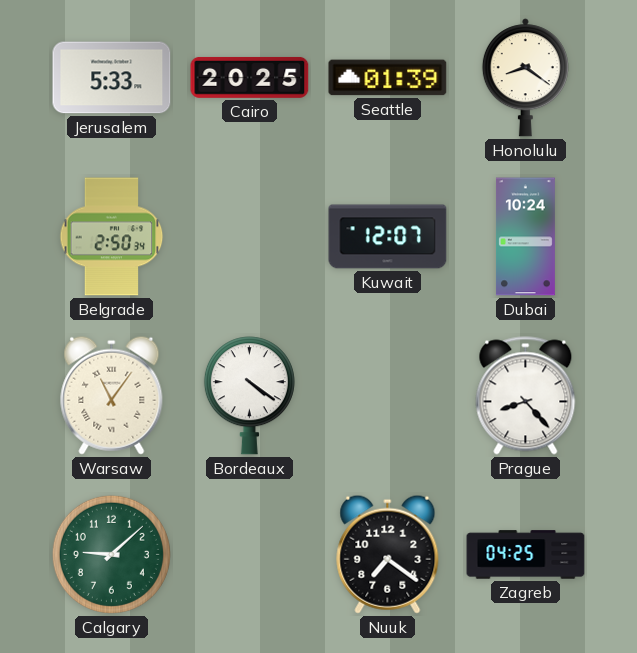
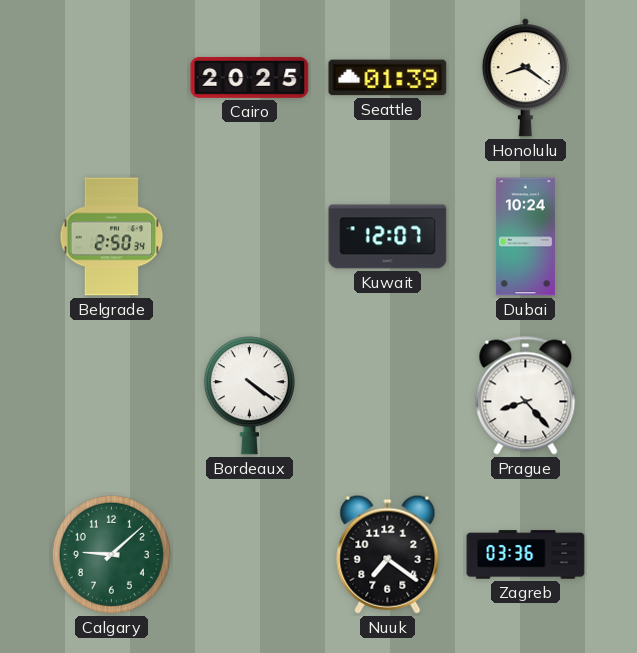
Jerusalem: 5:33 -> none (112, 78)
Warsaw: 11:06 -> none (112, 395)
Zagreb: 04:25 -> 03:36 (526, 555)
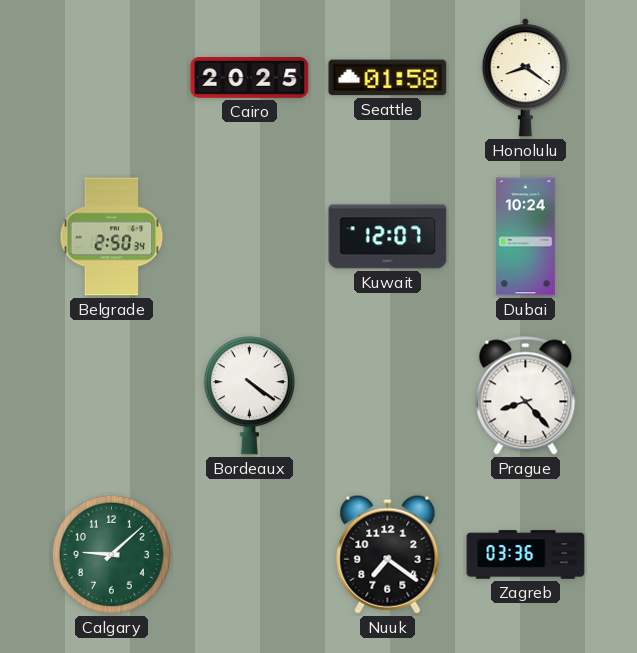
Seattle: 01:39 -> 01:58 (388, 78)
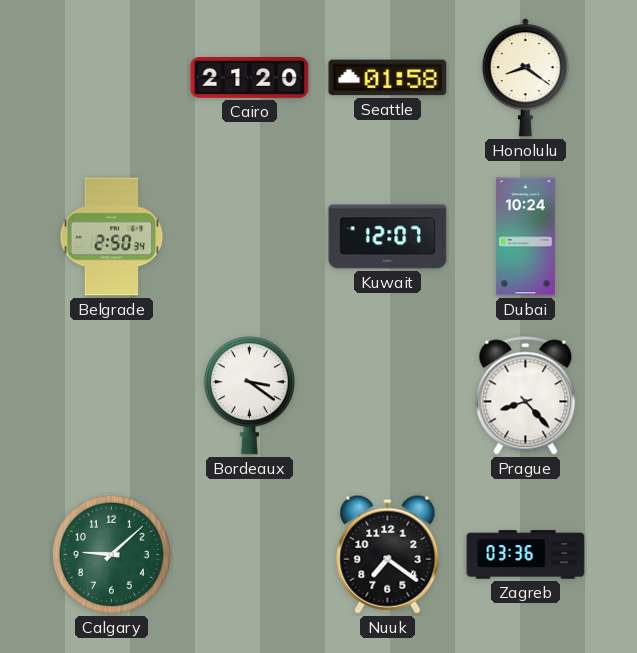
Cairo: 20:25 -> 21:20 (250, 77)
Bordeaux: 4:21 -> 3:21 (249, 396)
